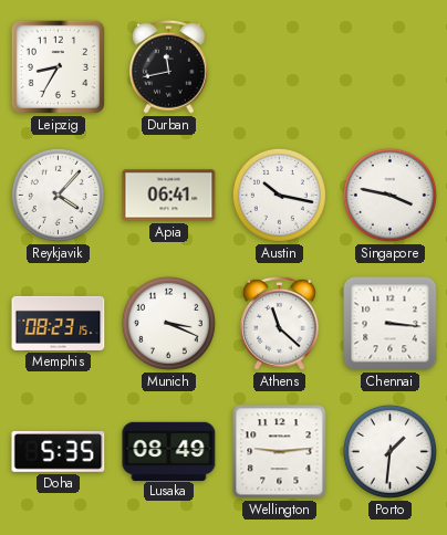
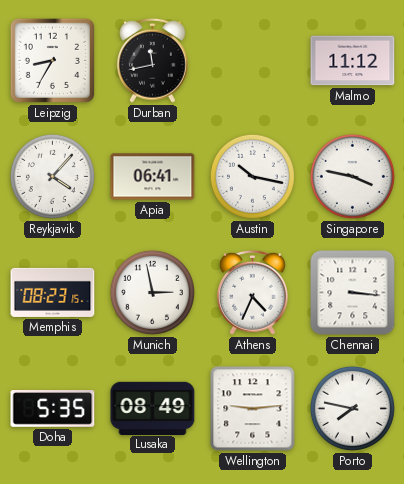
Malmo: none -> 11:12 (353, 61)
Munich: 3:19 -> 2:58 (152, 292)
Athens: 11:22 -> 4:34 (253, 292)
Porto: 1:31 -> 7:47 (352, 408)
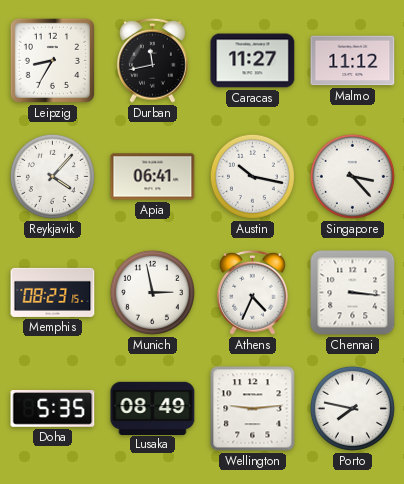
Caracas: none -> 11:27 (253, 61)
Singapore: 3:47 -> 3:23 (352, 176)
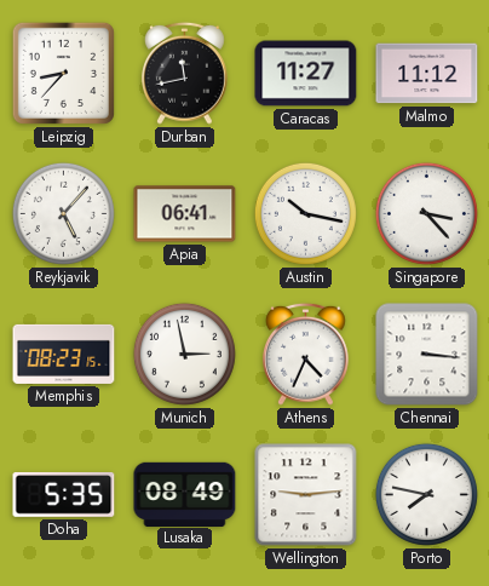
Leipzig: 8:35 -> 8:37 (63, 73)
Reykjavik: 4:07 -> 5:07 (63, 213)
